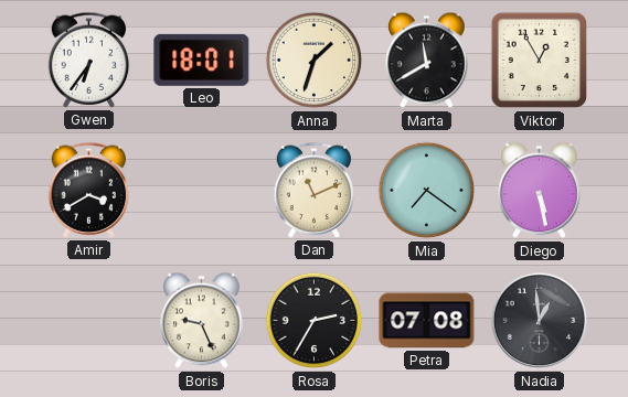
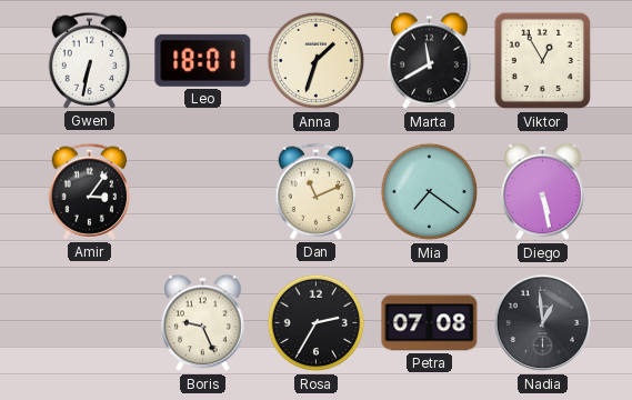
Gwen: 6:36 -> 6:32 (90, 60)
Amir: 3:40 -> 3:06 (90, 191)
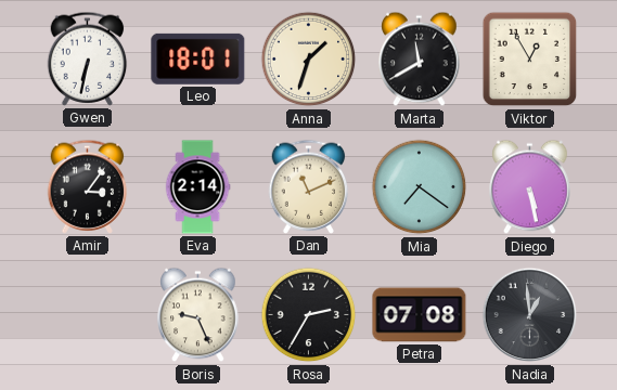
Eva: none -> 2:14 (197, 187)
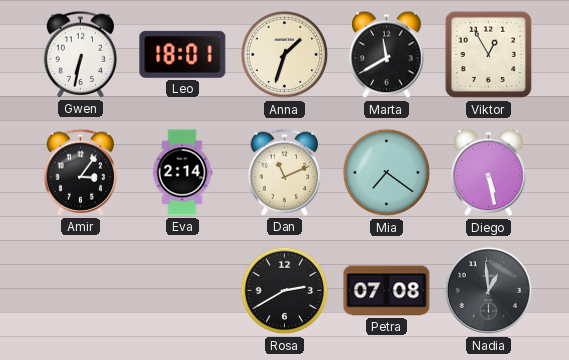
Boris: 9:26 -> none (198, 315)
Rosa: 2:35 -> 2:40 (285, 291)
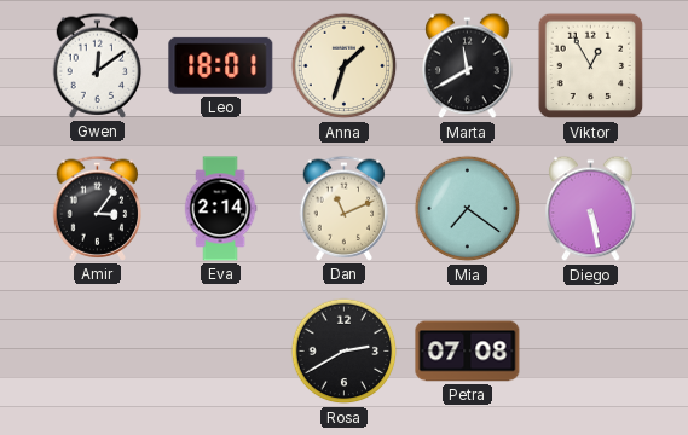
Gwen: 6:32 -> 12:09 (98, 65)
Nadia: 12:59 -> none (489, 291)
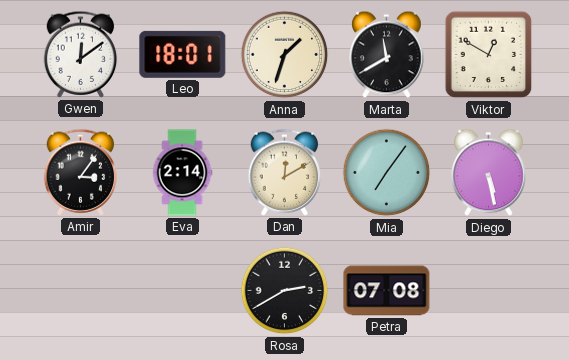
Viktor: 12:55 -> 12:50 (489, 55)
Dan: 11:11 -> 12:10 (285, 172)
Mia: 7:21 -> 7:06 (387, 173)
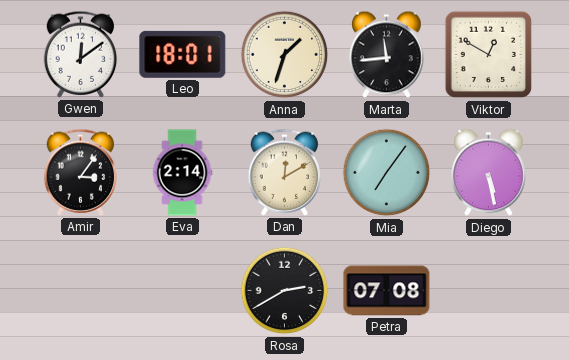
Marta: 11:40 -> 11:44 (387, 55)
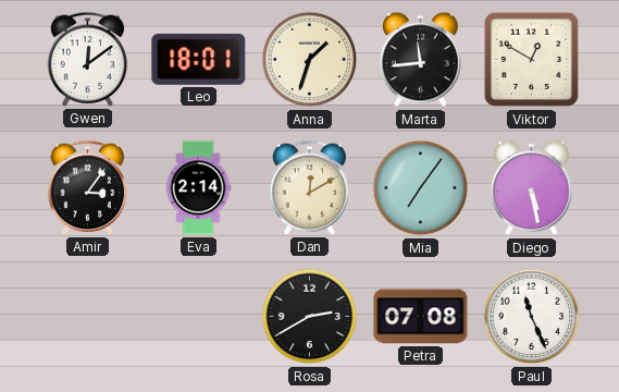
Paul: none -> 11:26 (532, 317)
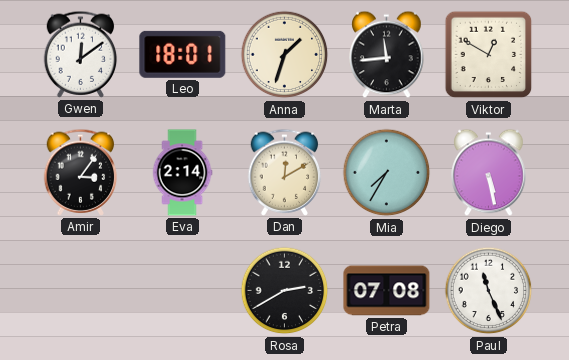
Mia: 7:06 -> 7:35 (387, 173)
